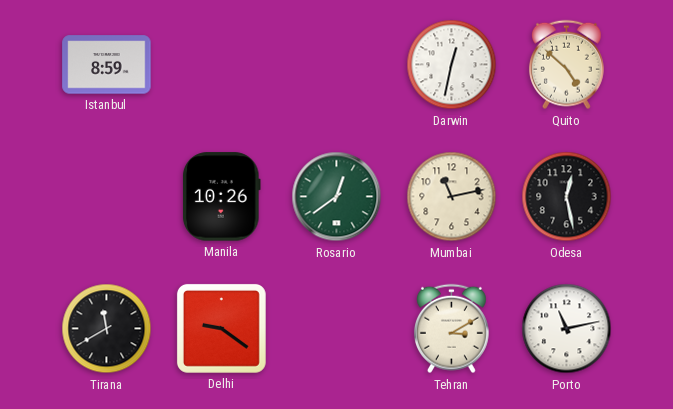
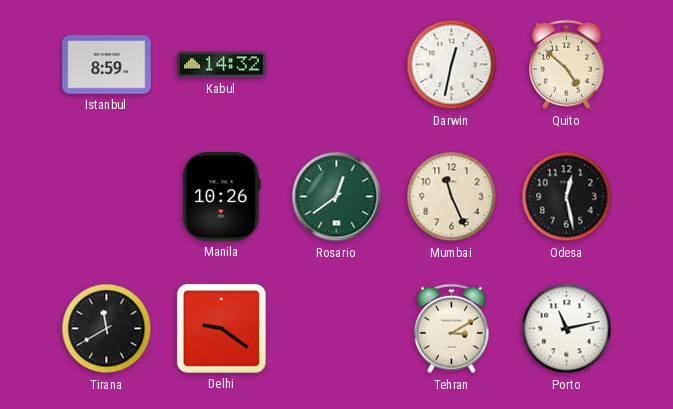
Kabul: none -> 14:32 (222, 65)
Mumbai: 11:13 -> 11:26 (452, 197)
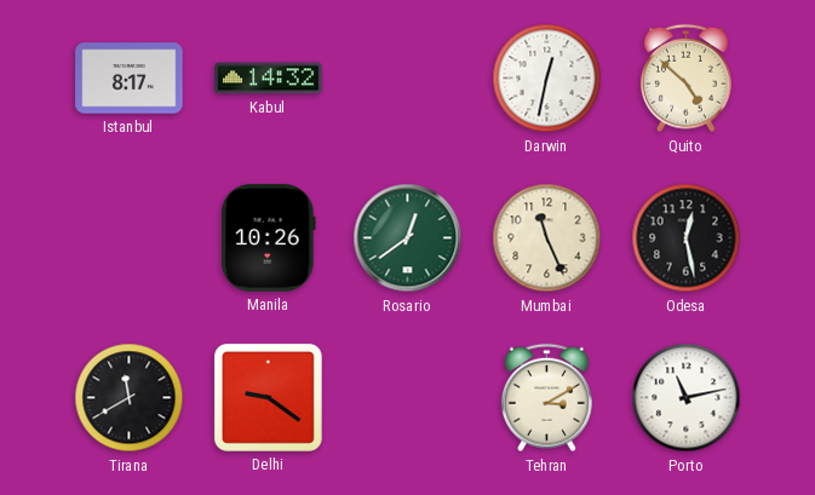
Istanbul: 8:59 -> 8:17 (130, 79)
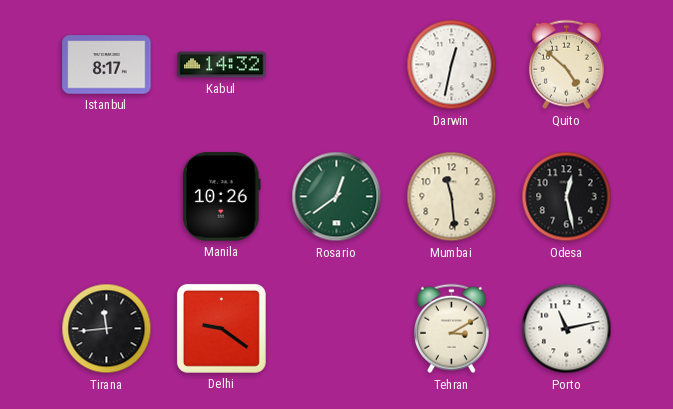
Mumbai: 11:26 -> 11:29 (452, 197)
Tirana: 11:40 -> 11:44 (107, 329)
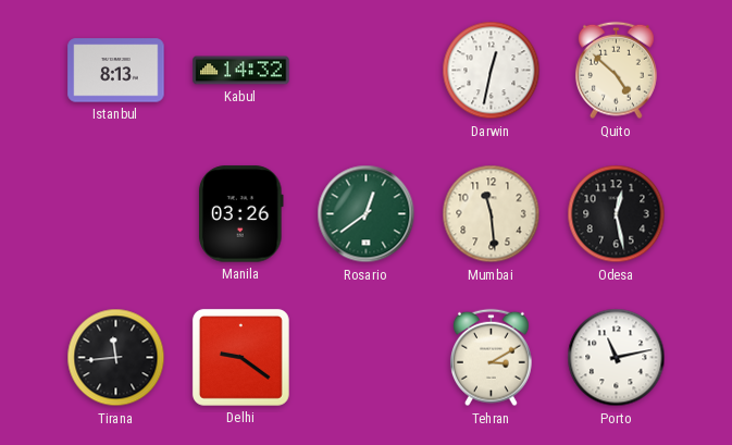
Istanbul: 8:17 -> 8:13 (116, 71)
Manila: 10:26 -> 03:26 (240, 214)
